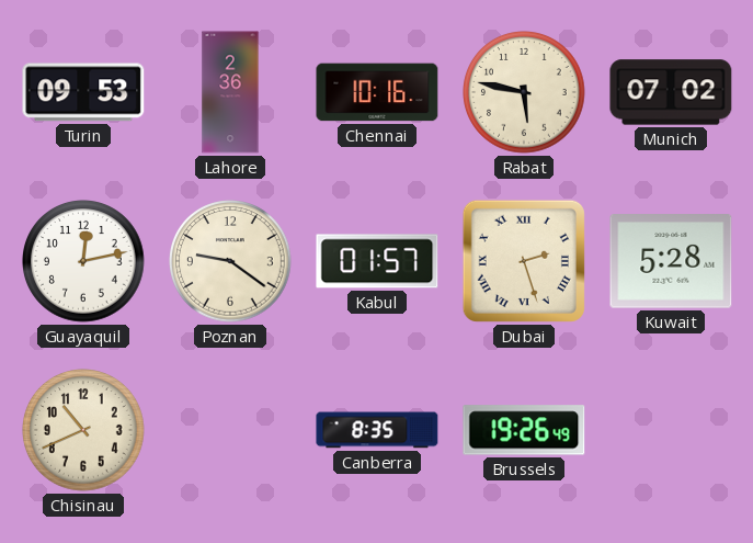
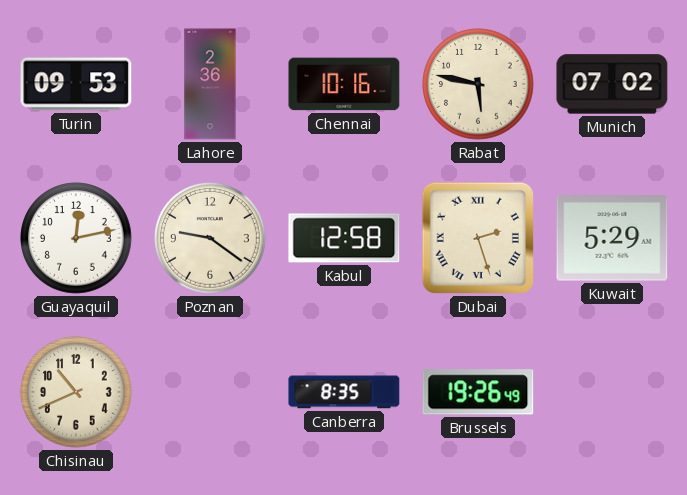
Kabul: 01:57 -> 12:58 (344, 238)
Kuwait: 5:28 -> 5:29 (612, 238)
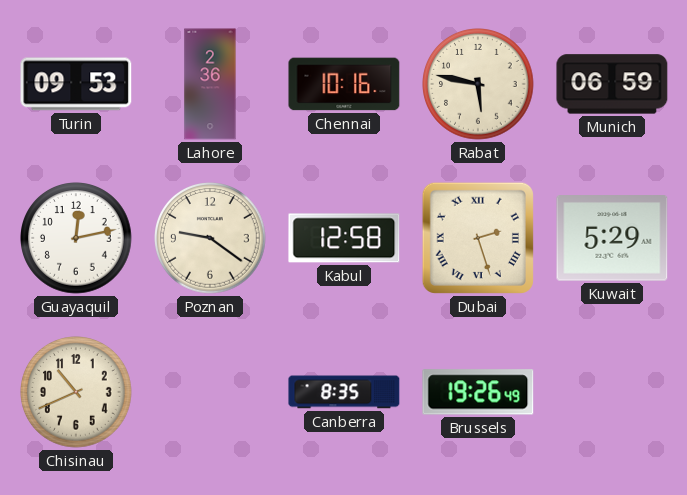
Munich: 07:02 -> 06:59 (612, 84)
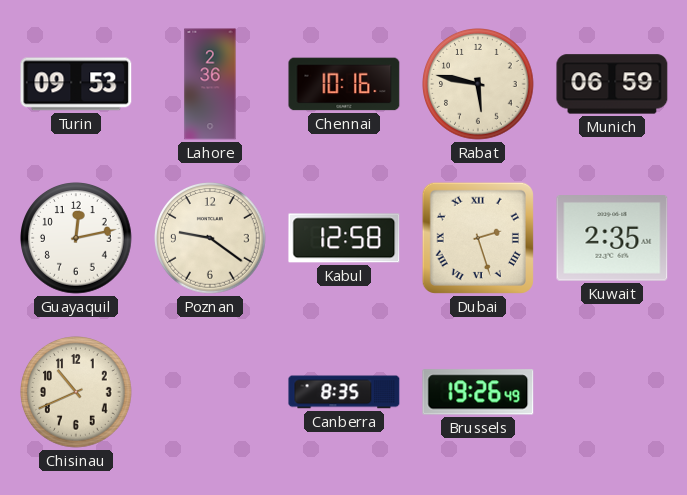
Kuwait: 5:29 -> 2:35 (612, 238)
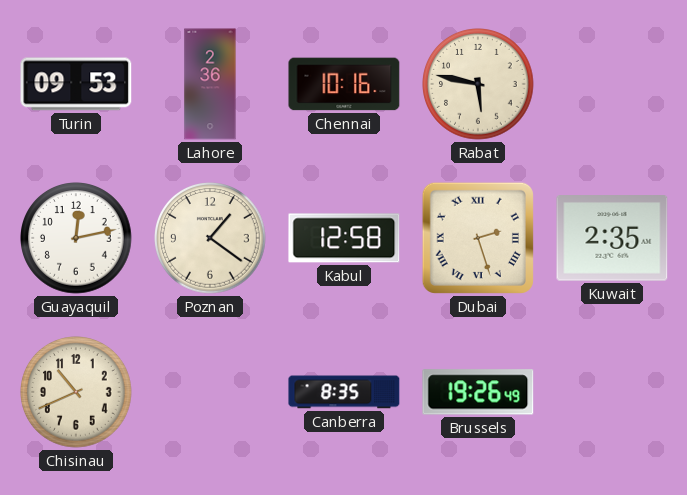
Munich: 06:59 -> none (612, 84)
Poznan: 9:21 -> 1:21 (210, 239)
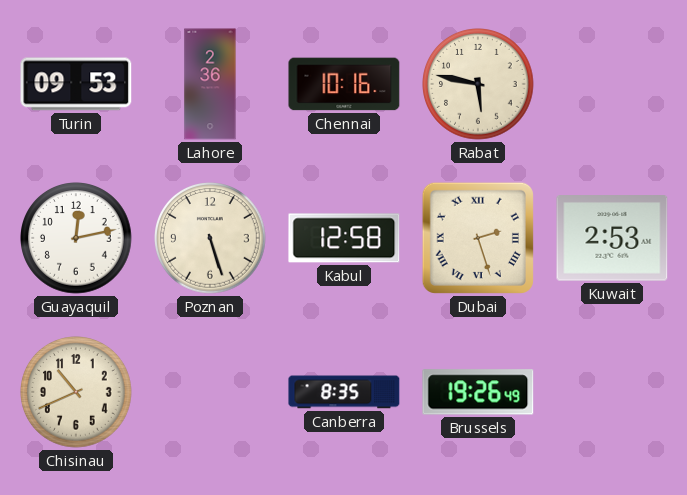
Poznan: 1:21 -> 5:27 (210, 239)
Kuwait: 2:35 -> 2:53 (612, 238)
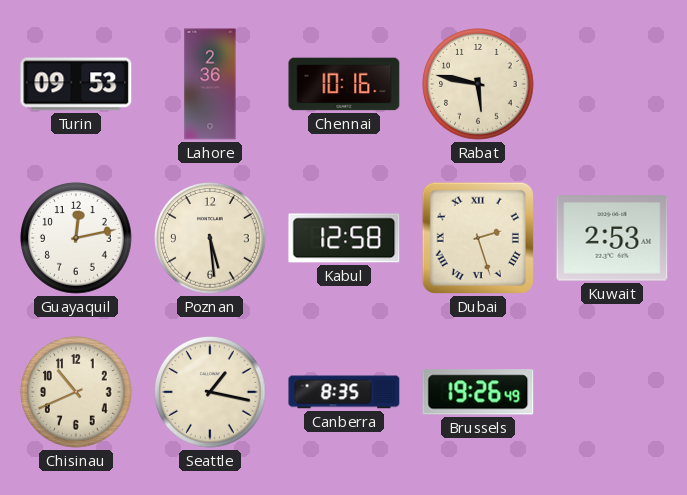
Poznan: 5:27 -> 5:29 (210, 239)
Seattle: none -> 1:17 (210, 393)
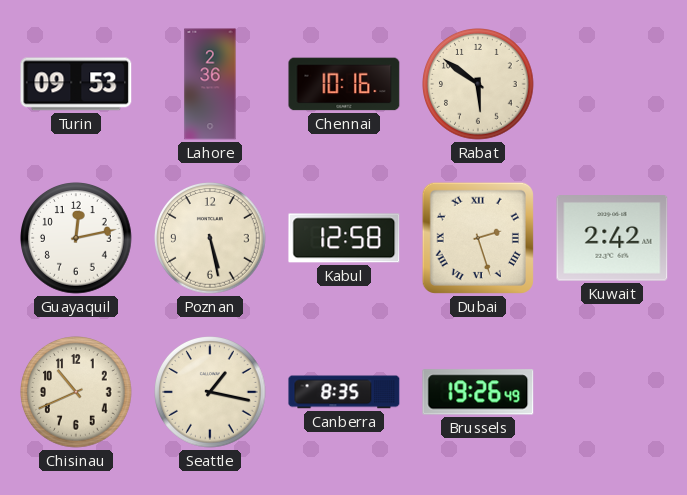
Rabat: 5:47 -> 5:51 (478, 85)
Poznan: 5:29 -> 5:28 (210, 239)
Kuwait: 2:53 -> 2:42 (612, 238)
